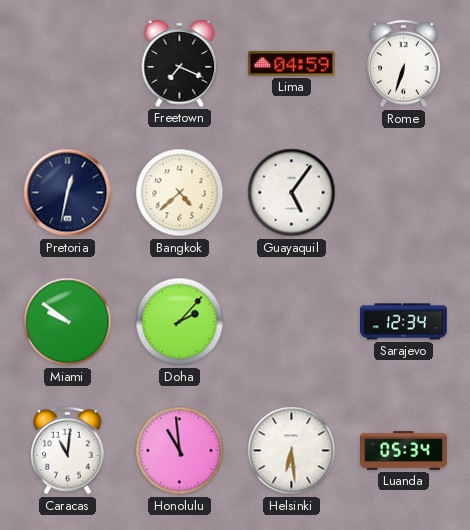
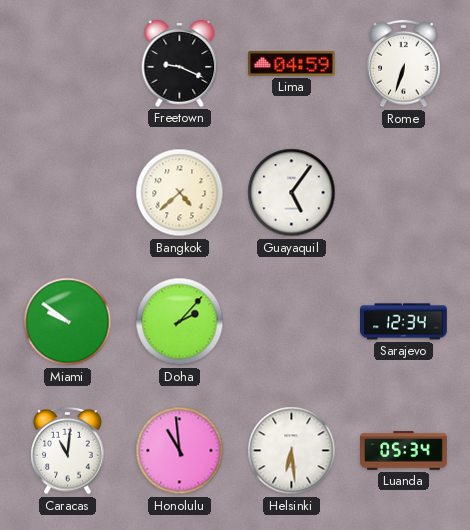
Freetown: 7:19 -> 9:19 (180, 63)
Pretoria: 12:32 -> none (68, 193)
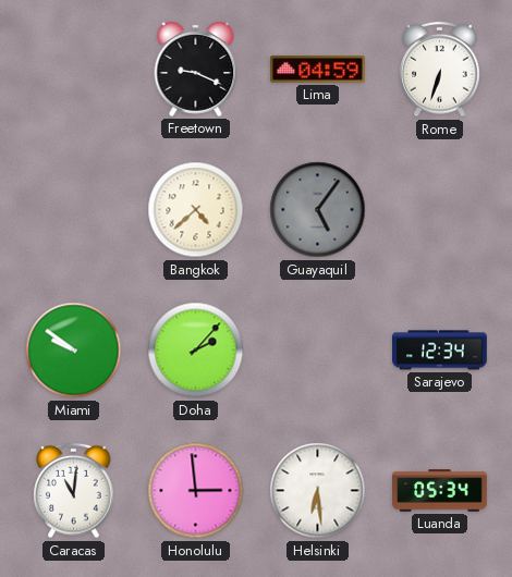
Guayaquil dial: white -> grey (318, 210)
Honolulu: 10:59 -> 2:59 (196, 491)
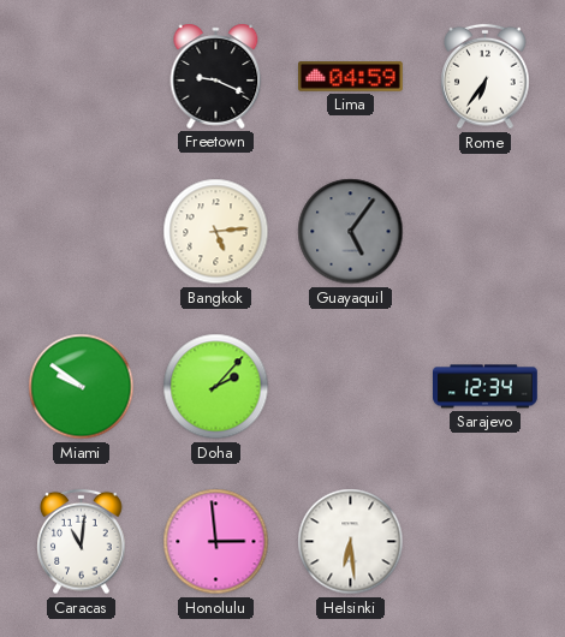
Rome: 6:33 -> 6:36 (486, 77)
Bangkok: 4:38 -> 5:14 (216, 232)
Luanda: 05:34 -> none (440, 491)
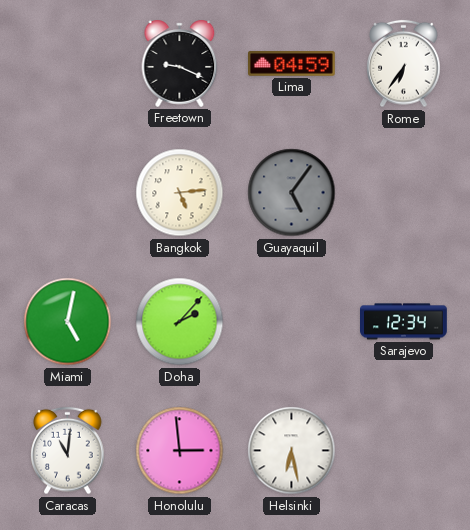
Miami: 9:51 -> 5:02 (68, 322)
Helsinki: 6:29 -> 6:28 (292, 451)
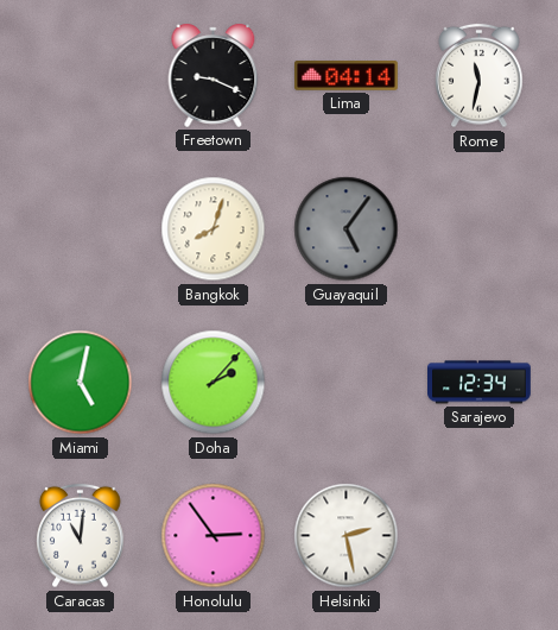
Lima: 04:59 -> 04:14 (347, 76)
Rome: 6:36 -> 11:32 (480, 76)
Bangkok: 5:14 -> 8:03 (214, 229)
Honolulu: 2:59 -> 2:54 (214, 536)
Helsinki: 6:28 -> 2:28 (347, 536)
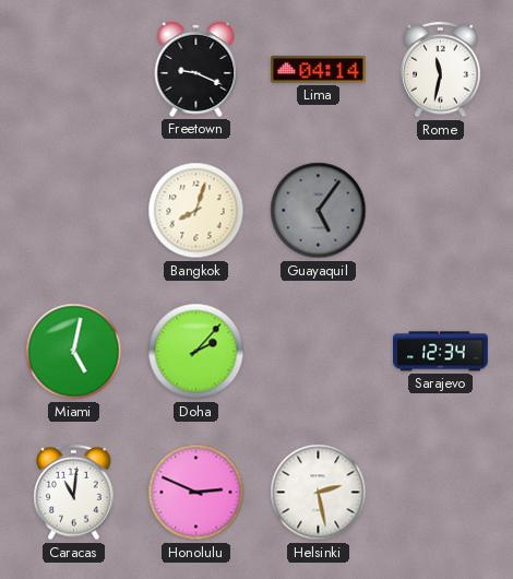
Honolulu: 2:54 -> 2:49 (196, 493)
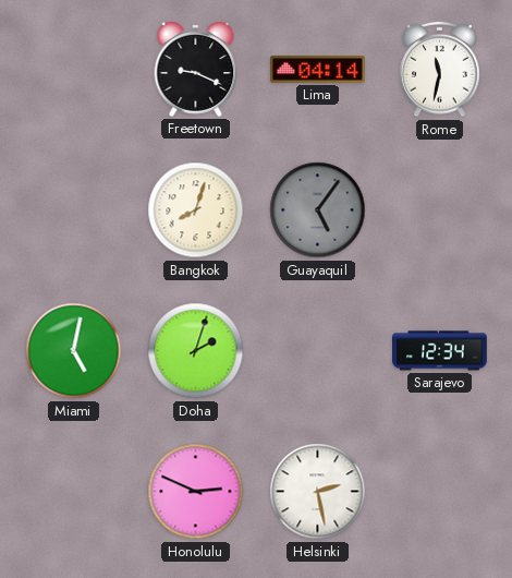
Doha: 2:07 -> 2:03 (196, 351)
Caracas: 11:01 -> none (74, 493)
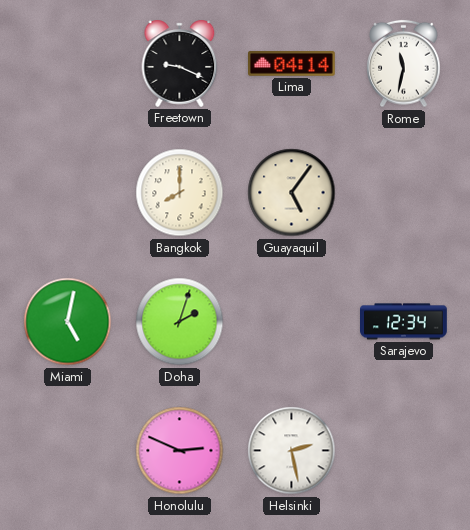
Bangkok: 8:03 -> 8:00 (180, 193)
Guayaquil dial: grey -> cream (292, 193)
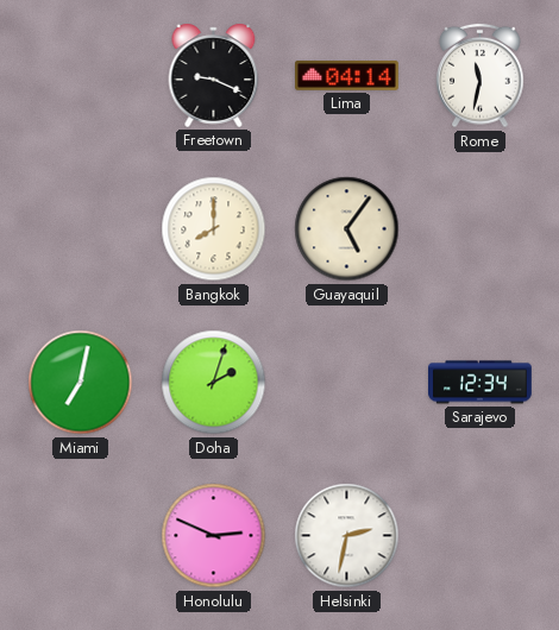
Miami: 5:02 -> 7:02 (81, 383)
Helsinki: 2:28 -> 2:32 (347, 536)
